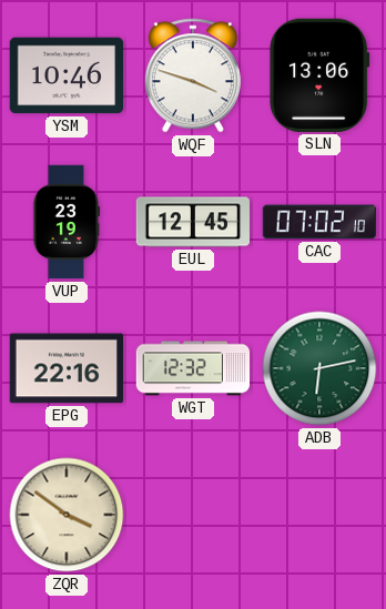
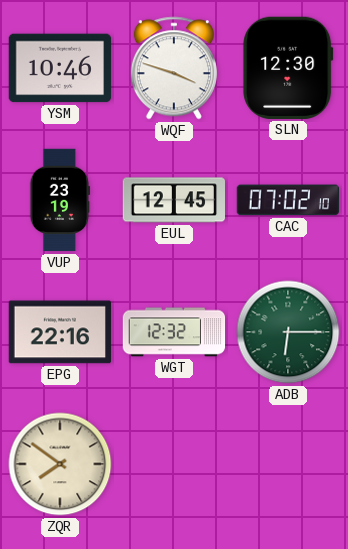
SLN: 13:06 -> 12:30 (288, 68)
ADB: 6:13 -> 6:15 (288, 332)
ZQR: 3:51 -> 7:51 (60, 464)
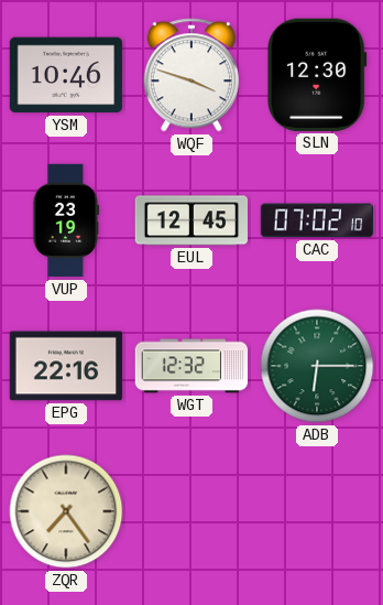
ZQR: 7:51 -> 7:24 (66, 511)
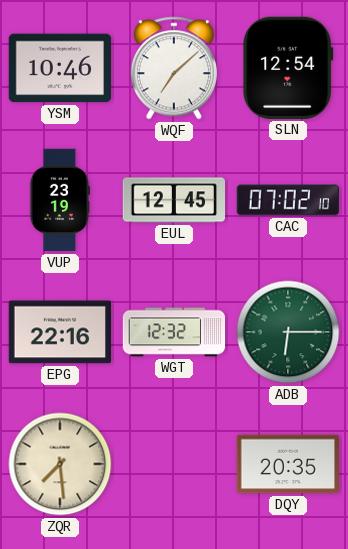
WQF: 3:48 -> 7:08 (174, 68)
SLN: 12:30 -> 12:54 (288, 68)
ZQR: 7:24 -> 7:29 (60, 464)
DQY: none -> 20:35 (287, 464)
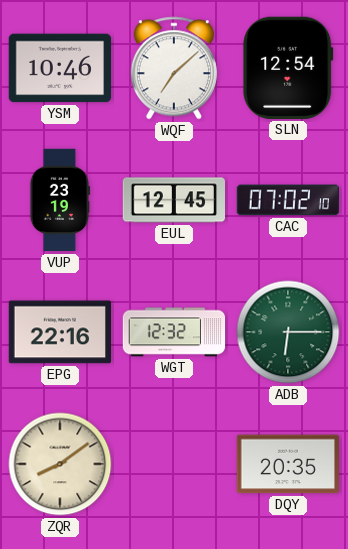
ZQR: 7:29 -> 8:09 (60, 464)
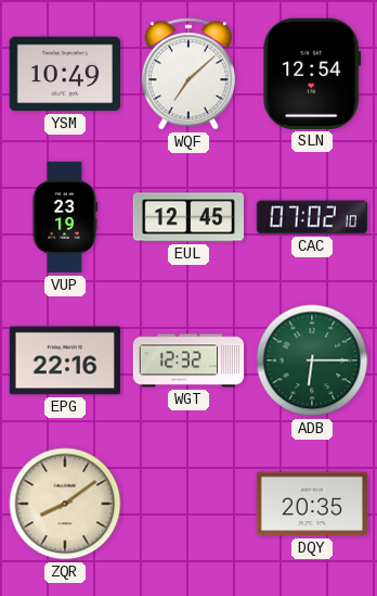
YSM: 10:46 -> 10:49 (65, 74)
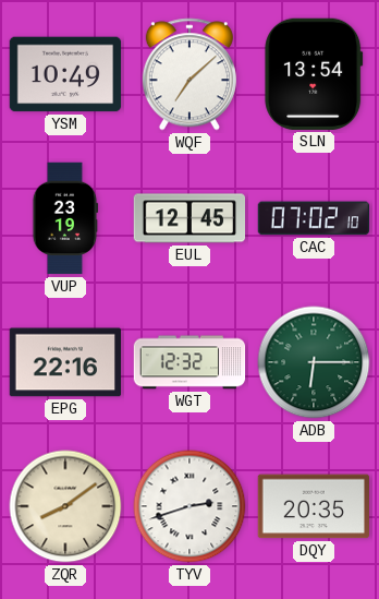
SLN: 12:54 -> 13:54 (314, 74)
TYV: none -> 2:42 (189, 506)
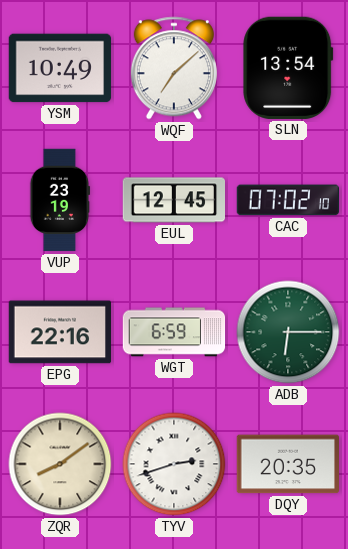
WGT: 12:32 -> 6:59 (174, 332)
